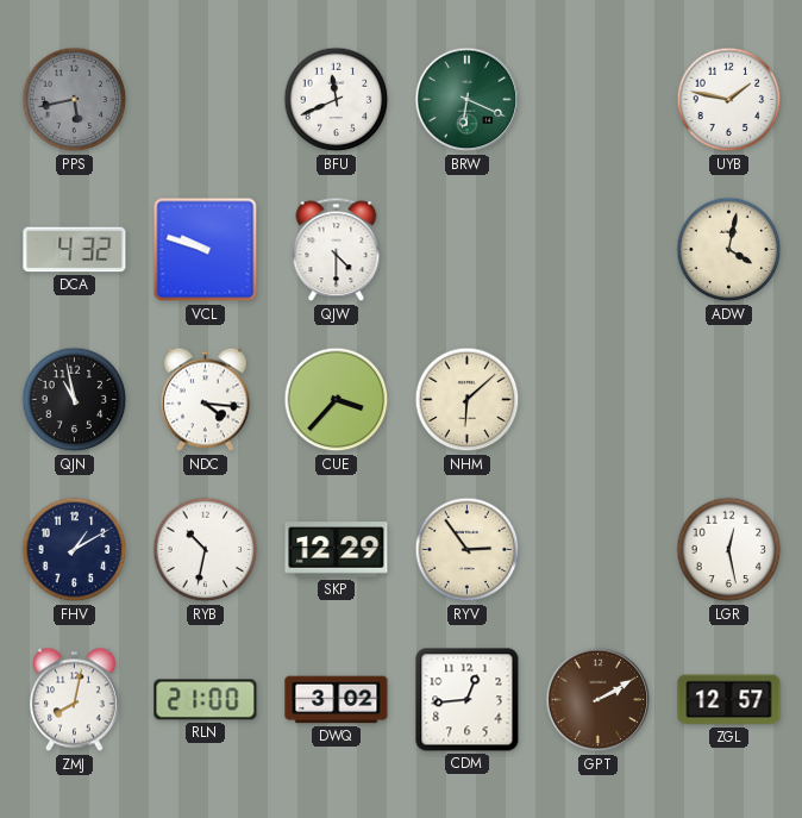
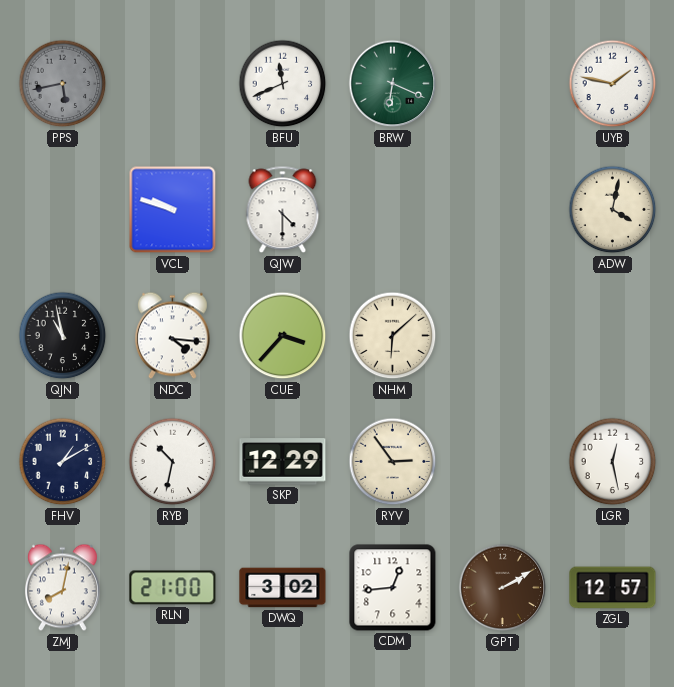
DCA: 4:32 -> none (75, 250)
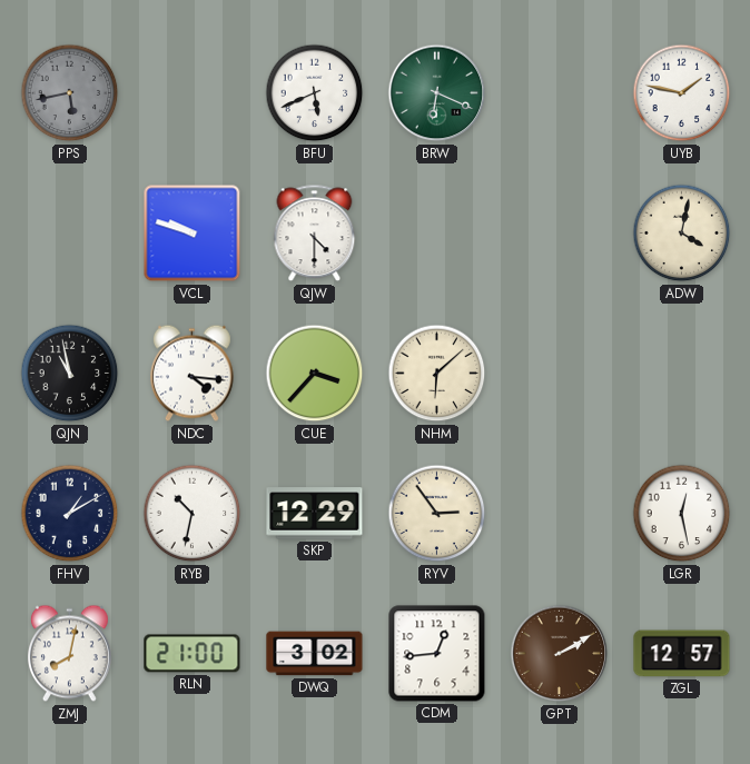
BFU: 11:41 -> 5:41 (315, 93)
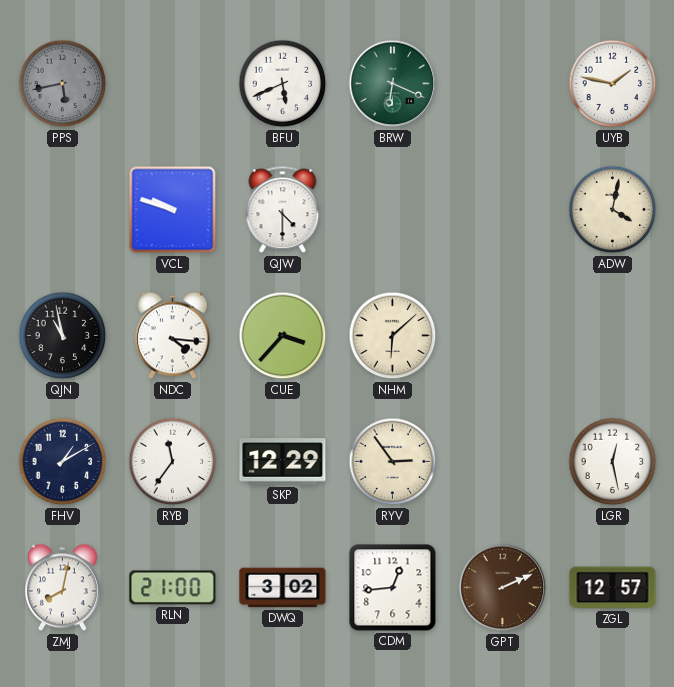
RYB: 10:32 -> 11:36 (173, 462)
GPT: 2:10 -> 2:11 (503, 588)
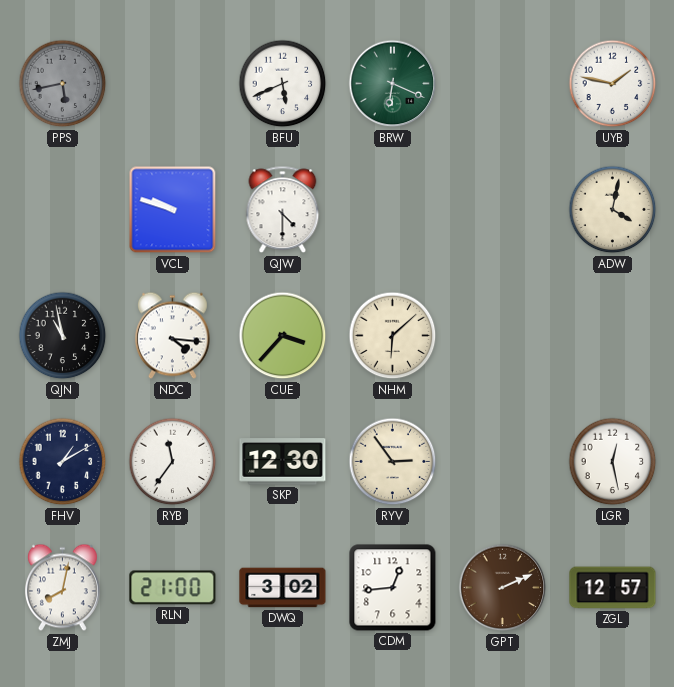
SKP: 12:29 -> 12:30 (283, 462)
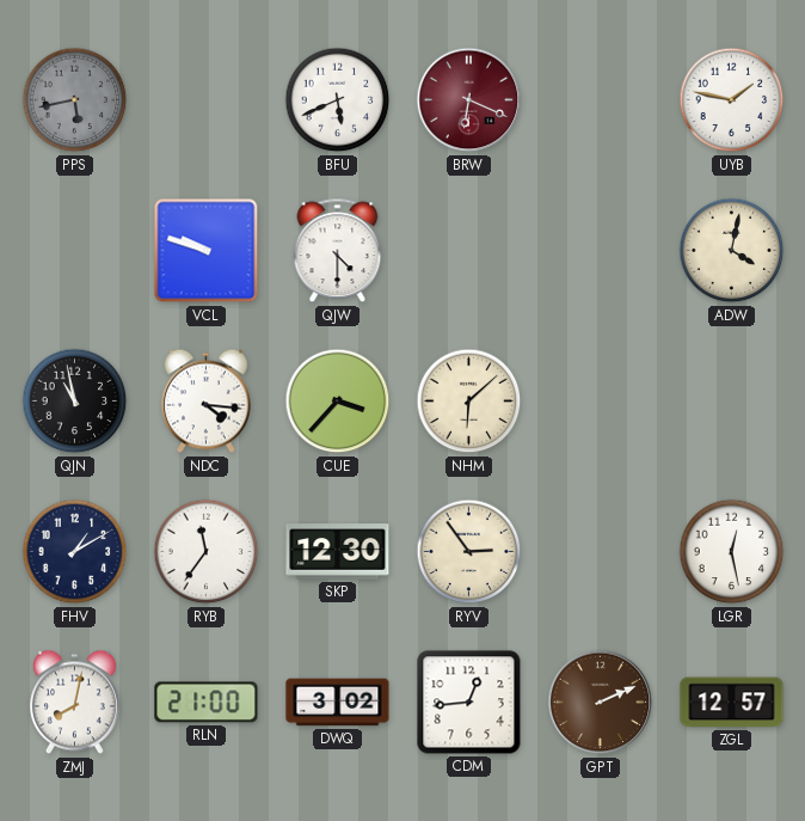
BRW dial: green -> burgundy (469, 100)
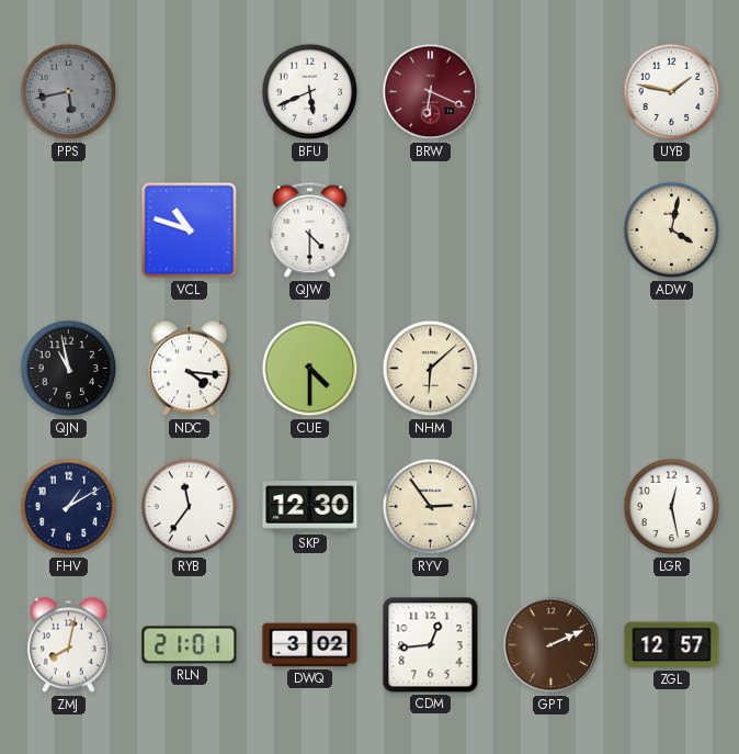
VCL: 9:48 -> 10:48 (190, 230)
CUE: 3:37 -> 4:30 (310, 369)
RLN: 21:00 -> 21:01 (190, 645)
